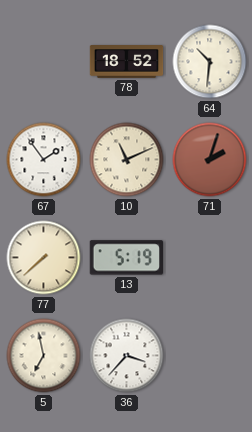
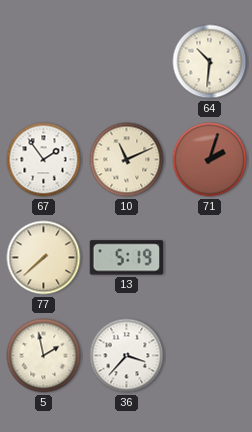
78: 18:52 -> none (127, 62)
5: 6:58 -> 1:58 (44, 356)
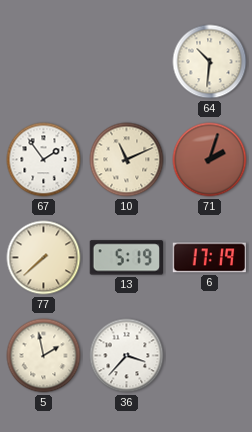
6: none -> 17:19 (210, 258)
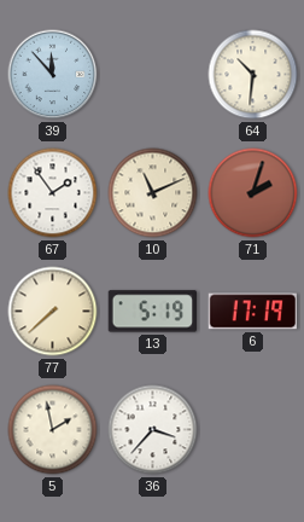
39: none -> 11:53 (53, 75)
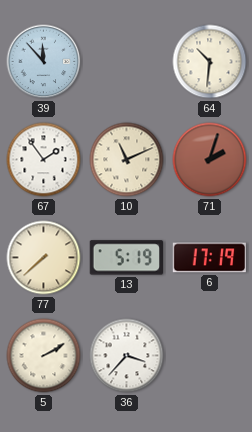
5: 1:58 -> 2:10 (44, 356)
